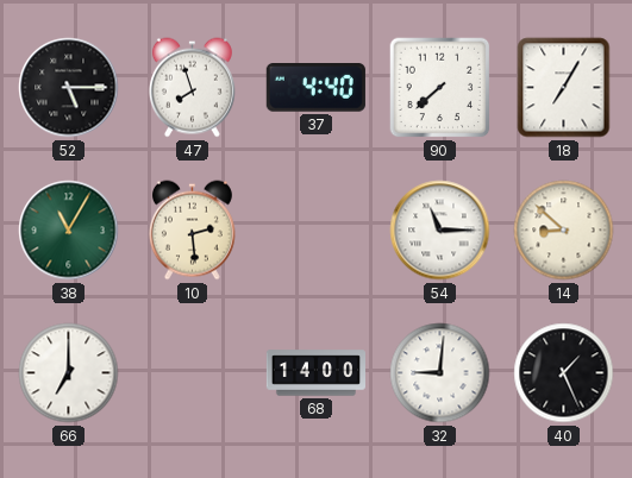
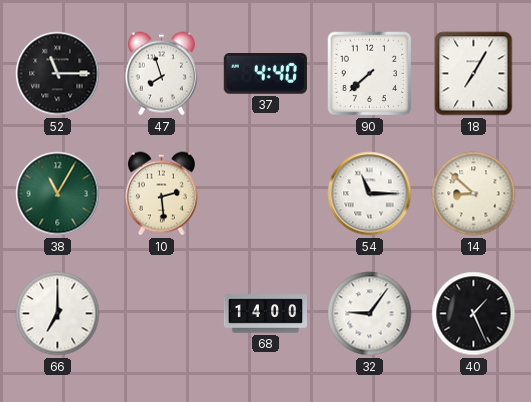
52: 5:15 -> 11:15 (58, 74)
32: 9:01 -> 9:06 (370, 314)
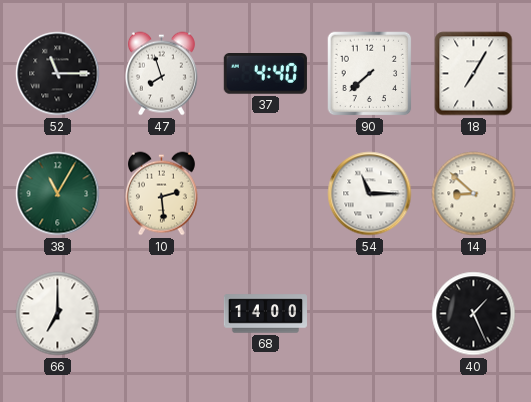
32: 9:06 -> none (370, 314)
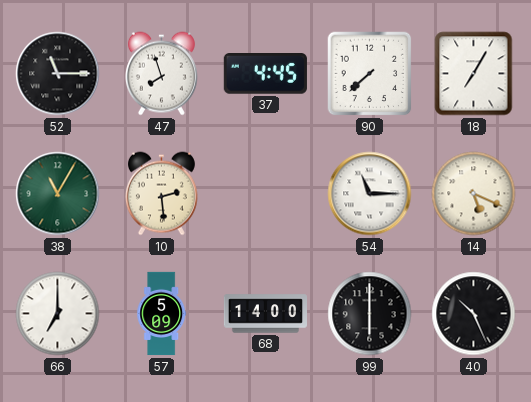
37: 4:40 -> 4:45 (265, 74)
14: 8:52 -> 5:19 (474, 194)
57: none -> 5:09 (162, 314)
99: none -> 6:00 (370, 314)
40: 1:26 -> 10:26 (474, 314)
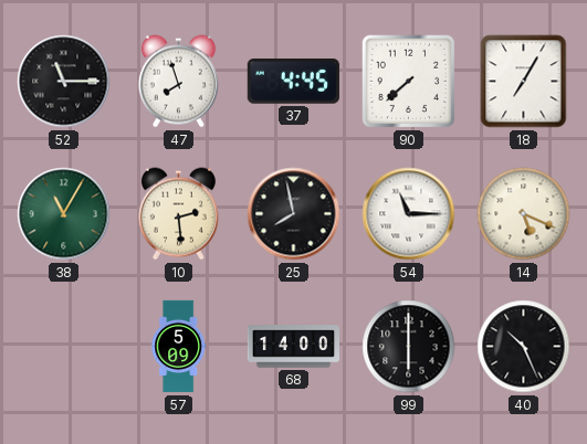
25: none -> 7:58 (294, 214)
66: 7:00 -> none (58, 314)
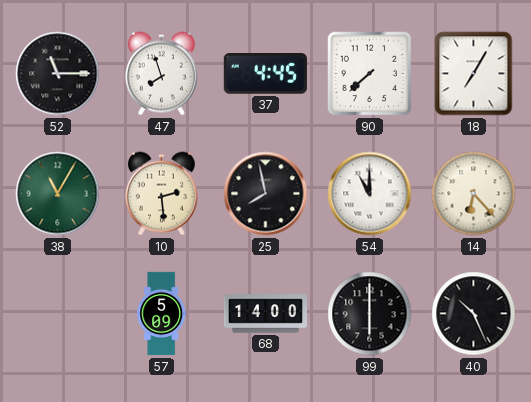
54: 11:15 -> 11:00 (370, 194)
14: 5:19 -> 6:23 (474, 194)
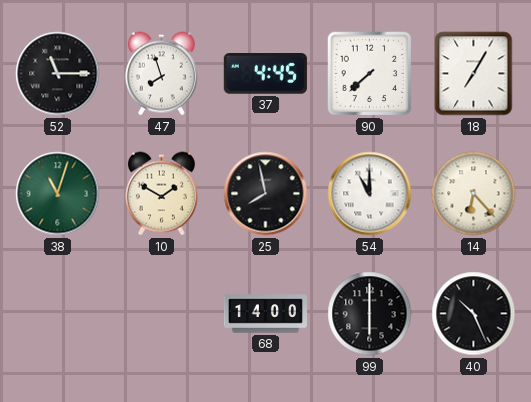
38: 11:05 -> 11:03 (58, 194)
10: 2:29 -> 1:50 (161, 194)
57: 5:09 -> none (162, 314)
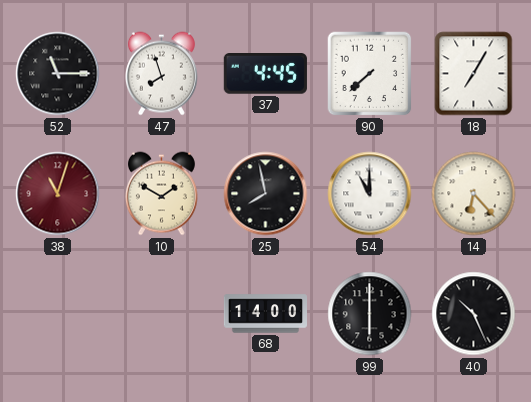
38 dial: green -> burgundy (58, 194)
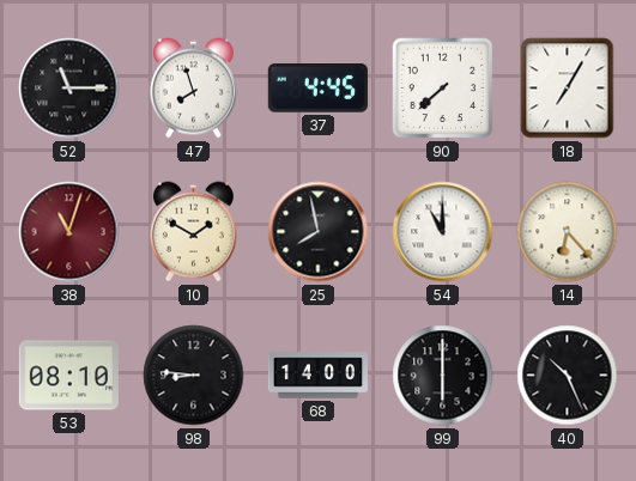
53: none -> 08:10 (68, 376)
98: none -> 8:46 (194, 376)
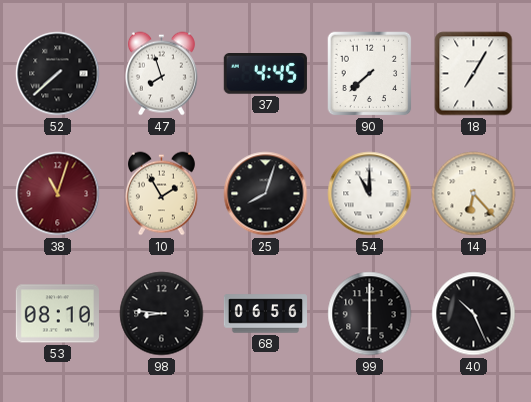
52: 11:15 -> 7:38 (58, 74)
10: 1:50 -> 1:55 (161, 194)
25: 7:58 -> 8:03 (266, 194)
68: 14:00 -> 06:56 (265, 314)
